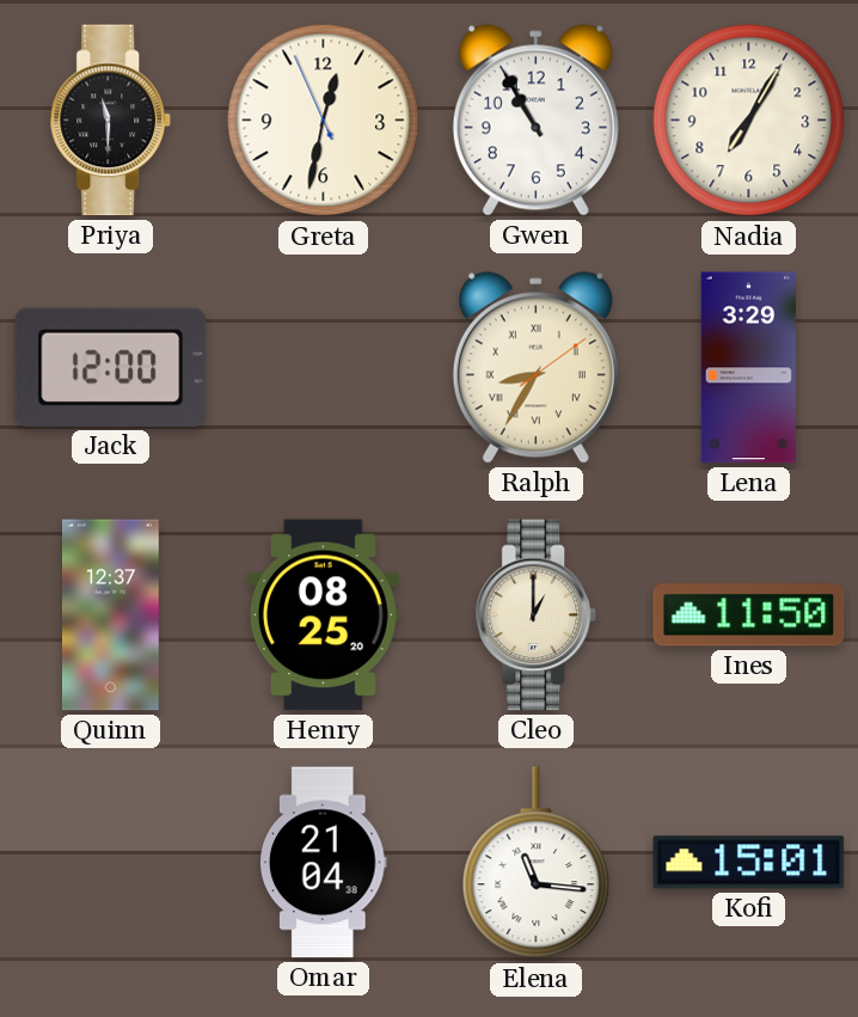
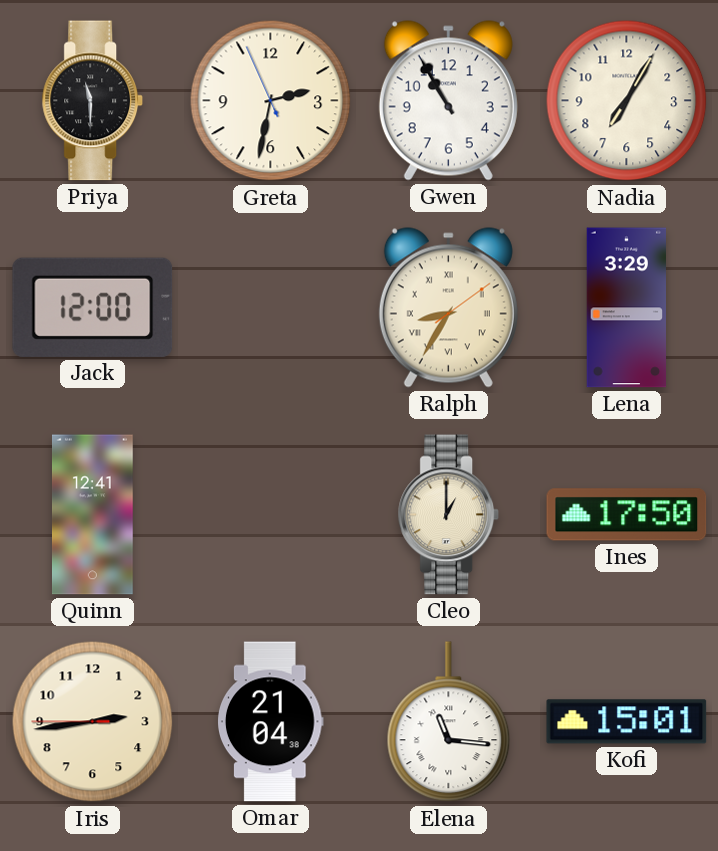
Greta: 12:31 -> 2:31 (271, 101)
Quinn: 12:37 -> 12:41 (93, 515)
Henry: 08:25 -> none (323, 615)
Ines: 11:50 -> 17:50 (627, 515)
Iris: none -> 2:43 (93, 722)
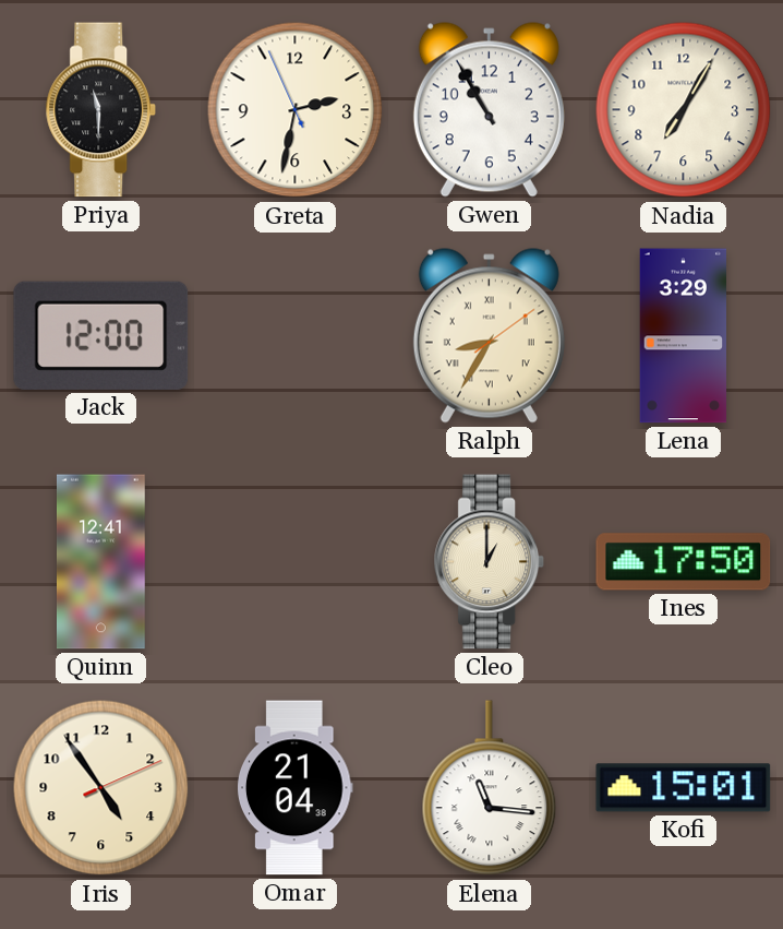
Iris: 2:43 -> 4:54 (101, 788)
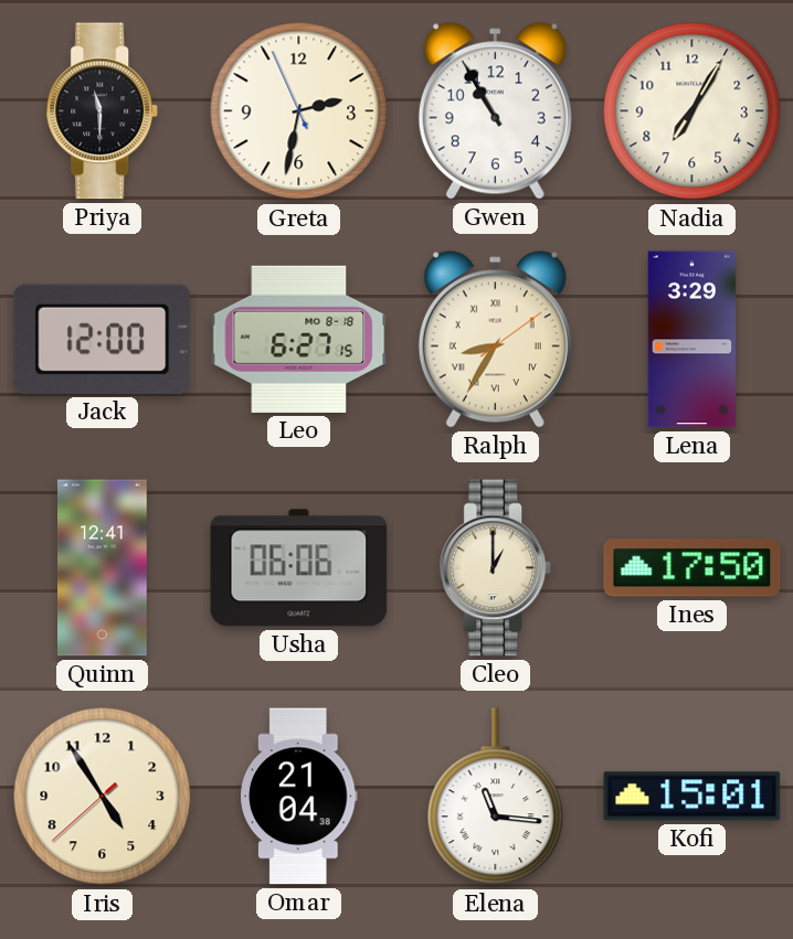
Leo: none -> 6:27 (299, 339)
Usha: none -> 06:06 (299, 568)
Iris: 4:54:11 -> 4:54:38 (103, 797)
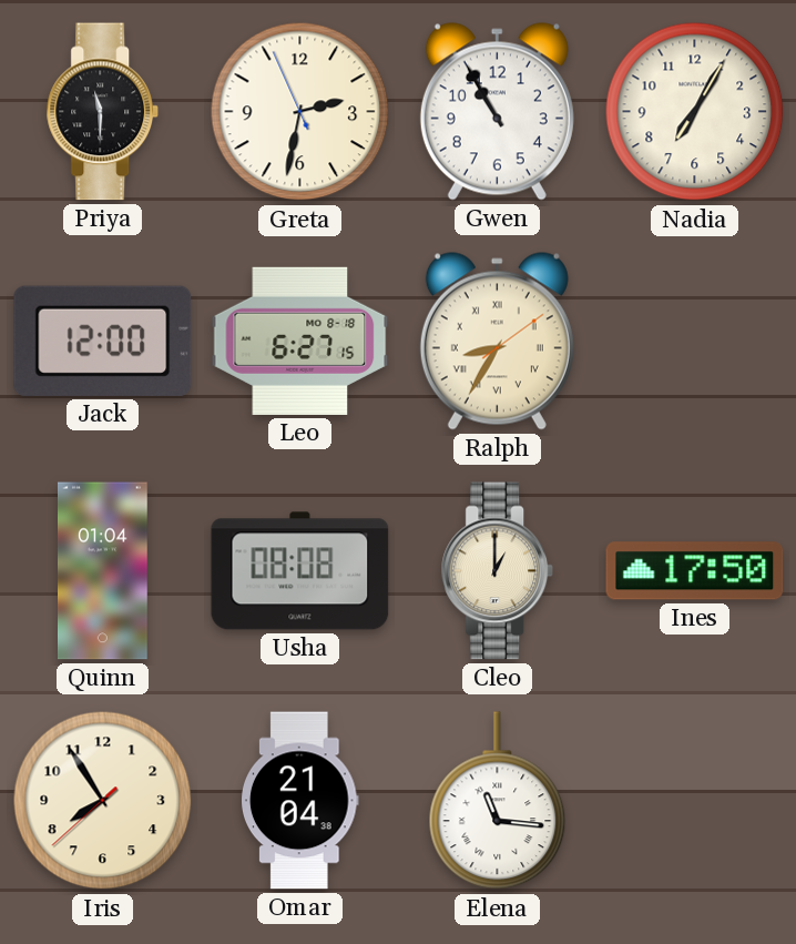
Lena: 3:29 -> none (692, 340)
Quinn: 12:41 -> 01:04 (103, 571)
Usha: 06:06 -> 08:08 (300, 571)
Iris: 4:54 -> 7:54 (103, 801)
Kofi: 15:01 -> none (692, 797)
